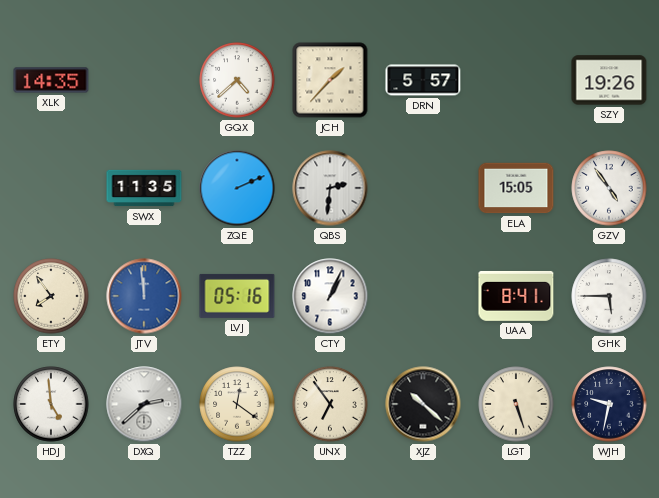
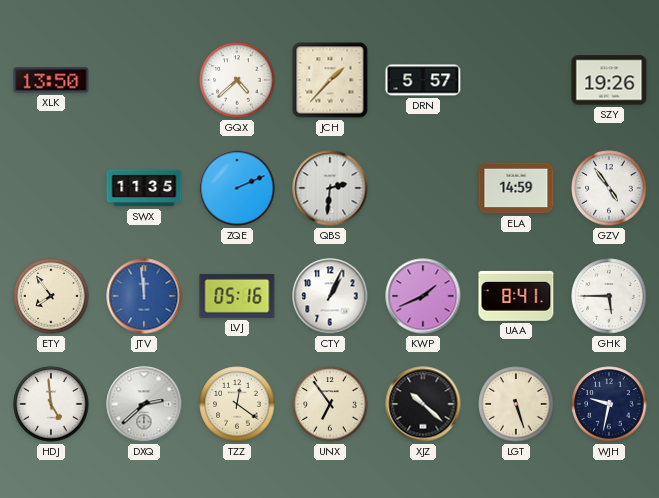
XLK: 14:35 -> 13:50 (51, 80)
ELA: 15:05 -> 14:59 (516, 188)
KWP: none -> 1:41 (423, 296)
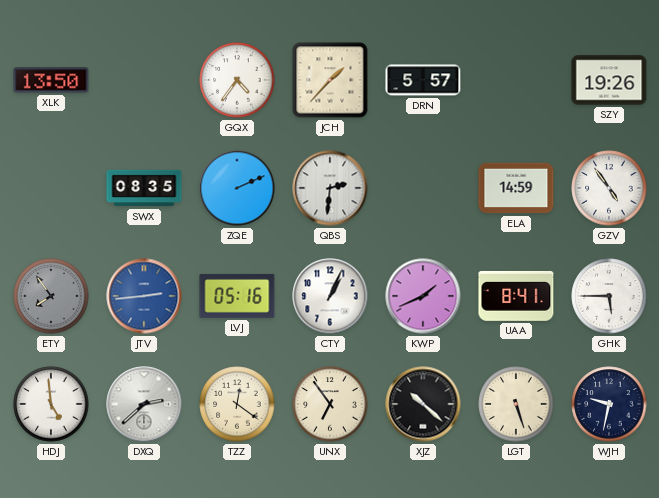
GQX: 4:38 -> 4:36 (237, 80)
SWX: 11:35 -> 08:35 (144, 188)
ETY dial: cream -> grey (51, 296)
JTV: 11:59 -> 2:44 (144, 296)
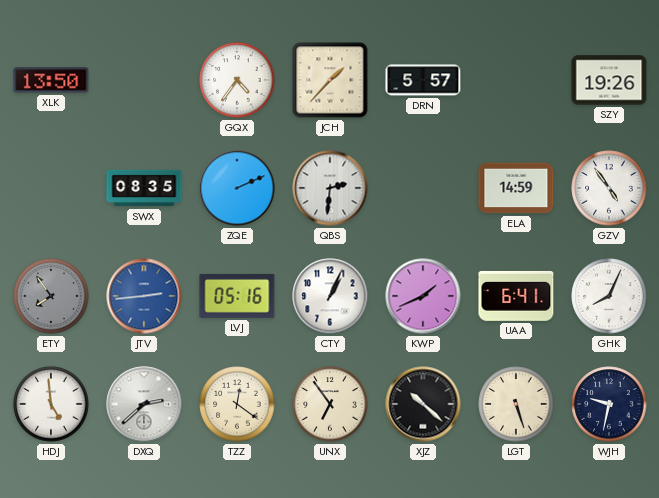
UAA: 8:41 -> 6:41 (516, 296)
GHK: 5:45 -> 8:04 (609, 296)
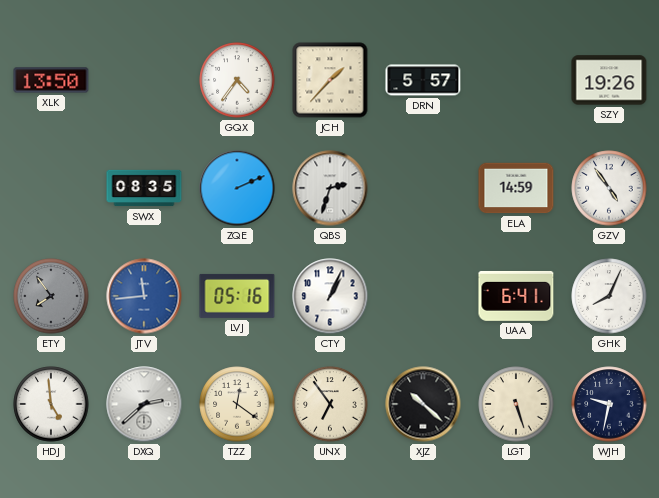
QBS: 2:31 -> 2:33 (330, 188)
JTV: 2:44 -> 11:44 (144, 296)
KWP: 1:41 -> none (423, 296)
